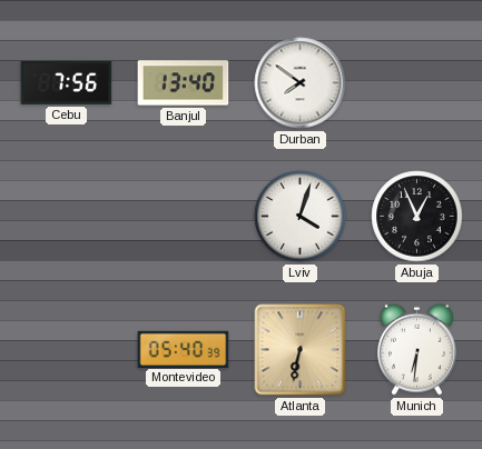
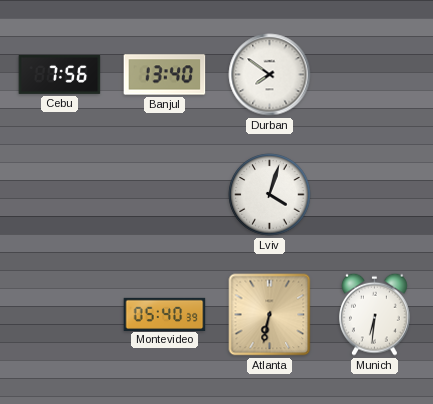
Abuja: 12:56 -> none (417, 217)
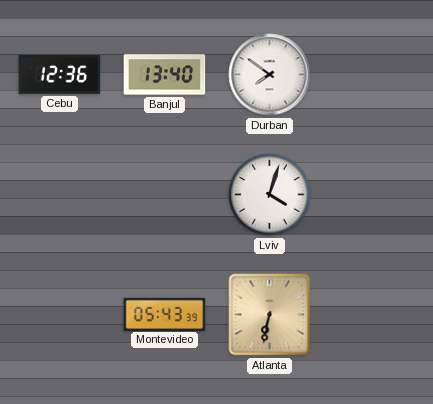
Cebu: 7:56 -> 12:36 (60, 74)
Montevideo: 05:40 -> 05:43 (165, 314)
Munich: 6:31 -> none (375, 314)
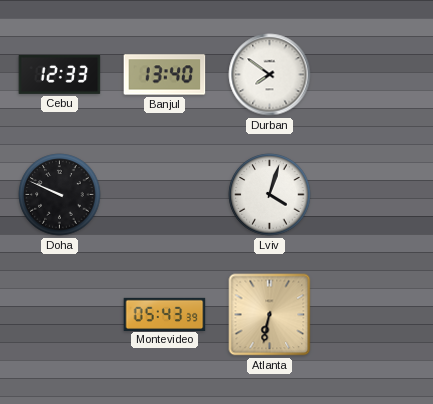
Cebu: 12:36 -> 12:33 (60, 74)
Doha: none -> 9:49 (60, 195)
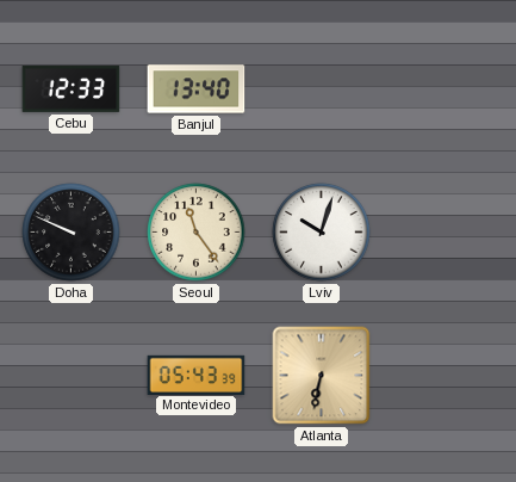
Durban: 7:51 -> none (270, 75)
Seoul: none -> 11:24 (197, 233)
Lviv: 4:03 -> 10:03 (322, 233)
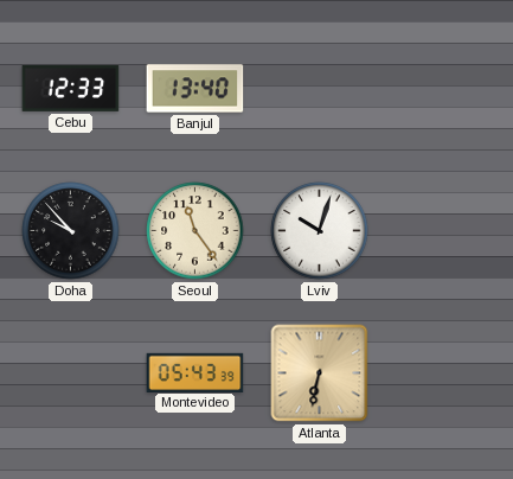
Doha: 9:49 -> 9:53 (71, 231)
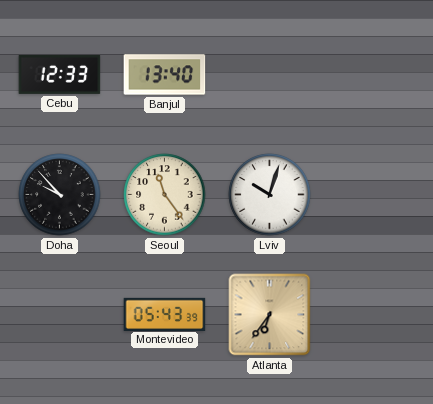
Atlanta: 6:32 -> 6:36 (270, 315)
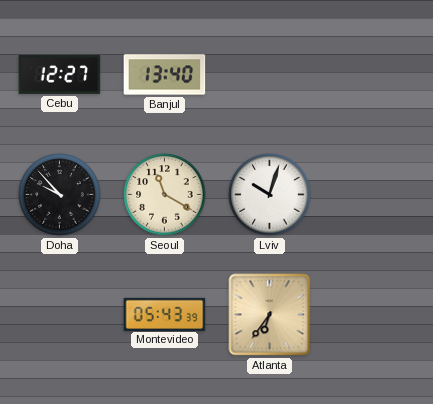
Cebu: 12:33 -> 12:27 (60, 74)
Seoul: 11:24 -> 11:20 (165, 195)
